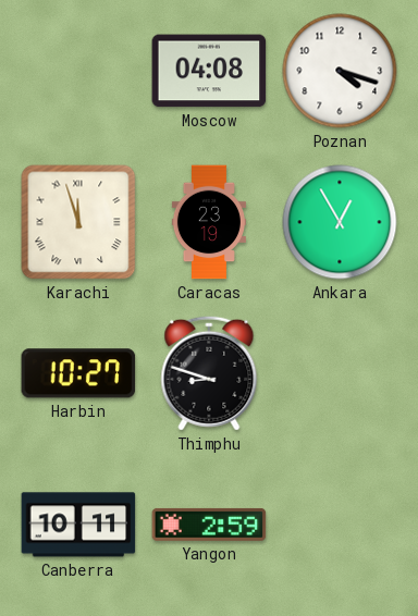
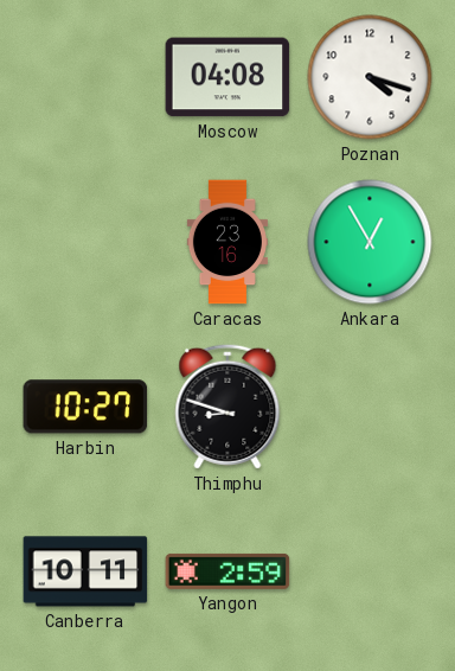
Karachi: 11:57 -> none (78, 222)
Caracas: 23:19 -> 23:16 (226, 242)
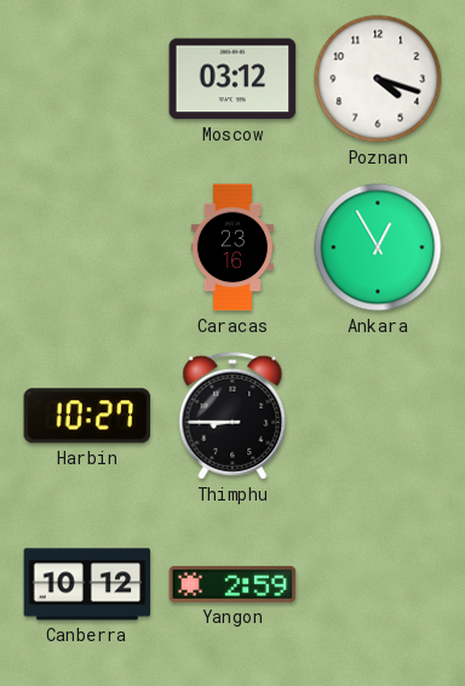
Moscow: 04:08 -> 03:12 (232, 79)
Thimphu: 8:48 -> 8:45 (232, 416)
Canberra: 10:11 -> 10:12 (87, 584)
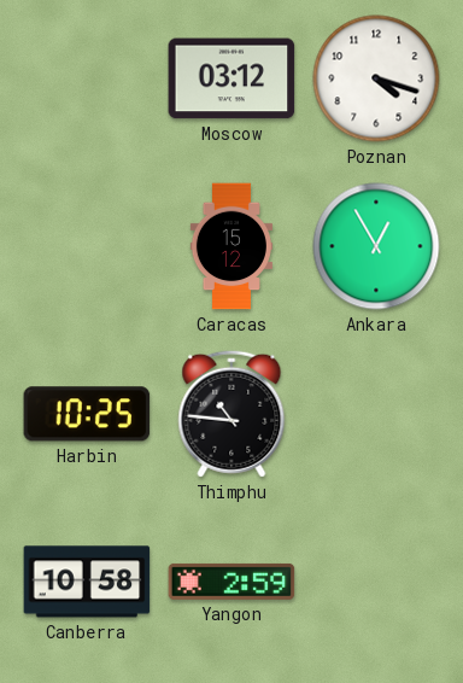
Caracas: 23:16 -> 15:12 (230, 246)
Harbin: 10:27 -> 10:25 (87, 414)
Thimphu: 8:45 -> 10:46 (231, 414)
Canberra: 10:12 -> 10:58 (87, 582)
